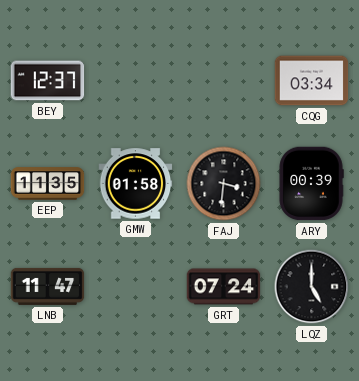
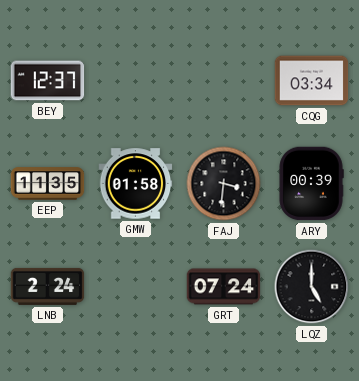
LNB: 11:47 -> 2:24 (48, 286)
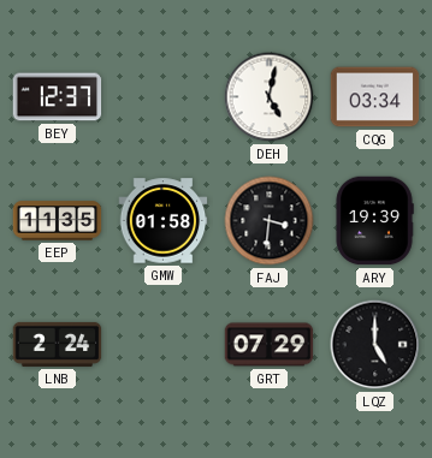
DEH: none -> 5:02 (270, 97)
ARY: 00:39 -> 19:39 (374, 221)
GRT: 07:24 -> 07:29 (270, 345)
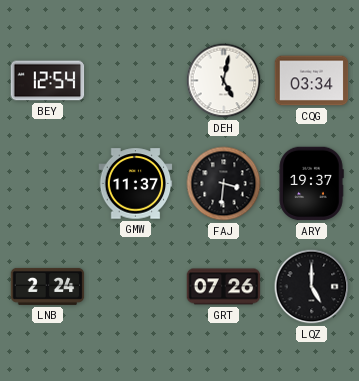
BEY: 12:37 -> 12:54 (48, 81)
EEP: 11:35 -> none (58, 221)
GMW: 01:58 -> 11:37 (136, 184)
ARY: 19:39 -> 19:37 (311, 184)
GRT: 07:29 -> 07:26 (224, 287)
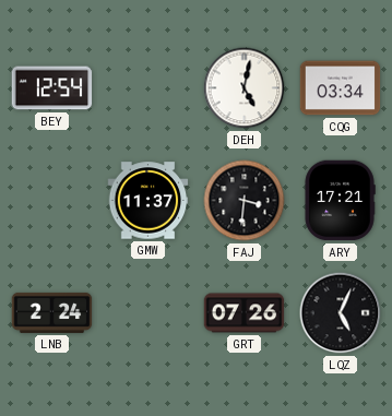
ARY: 19:37 -> 17:21 (340, 201)
LQZ: 5:00 -> 5:04 (341, 313)
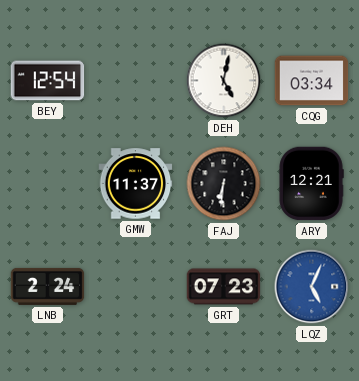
FAJ: 3:31 -> 6:31 (224, 184)
ARY: 17:21 -> 12:21 (311, 184)
GRT: 07:26 -> 07:23 (224, 287)
LQZ dial: black -> blue (312, 287)
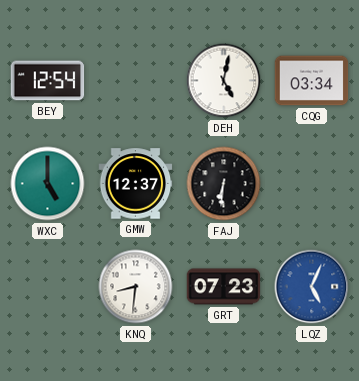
WXC: none -> 5:00 (48, 184)
GMW: 11:37 -> 12:37 (136, 184)
ARY: 12:21 -> none (311, 184)
LNB: 2:24 -> none (48, 286)
KNQ: none -> 8:31 (136, 287)
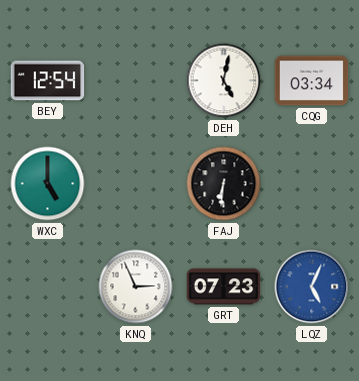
GMW: 12:37 -> none (136, 184)
KNQ: 8:31 -> 2:56 (136, 287)
